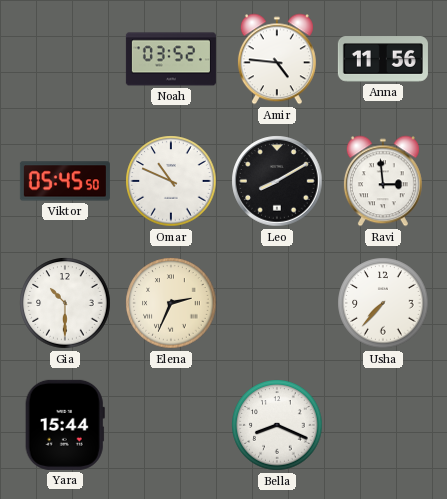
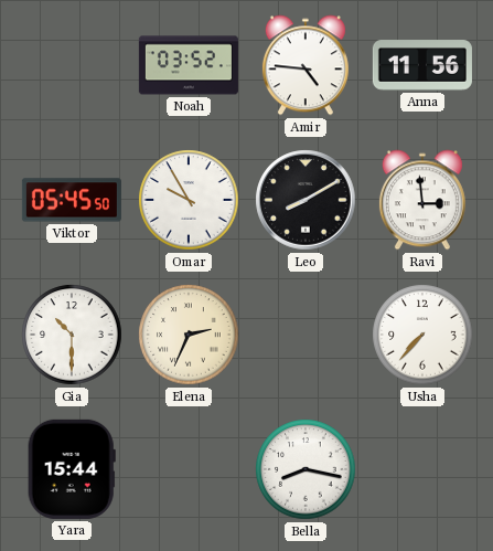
Omar: 10:49 -> 9:55 (189, 200)
Bella: 8:19 -> 8:17 (306, 469)
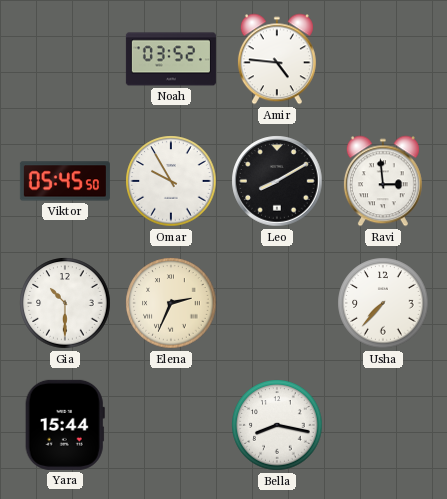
Anna: 11:56 -> none (422, 65)
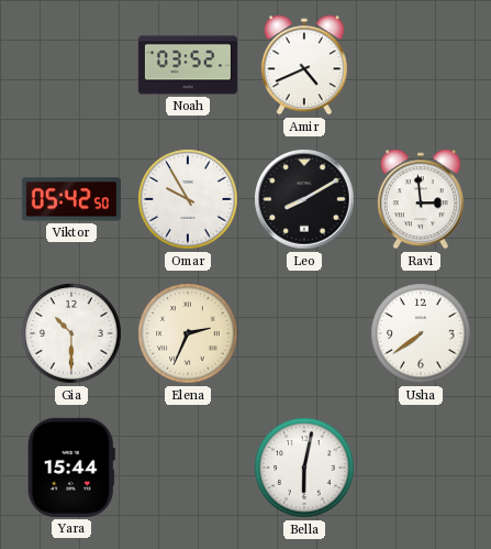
Amir: 4:46 -> 4:41 (304, 65)
Viktor: 05:45 -> 05:42 (71, 199)
Usha: 7:37 -> 7:39 (421, 333)
Bella: 8:17 -> 6:02 (304, 468)
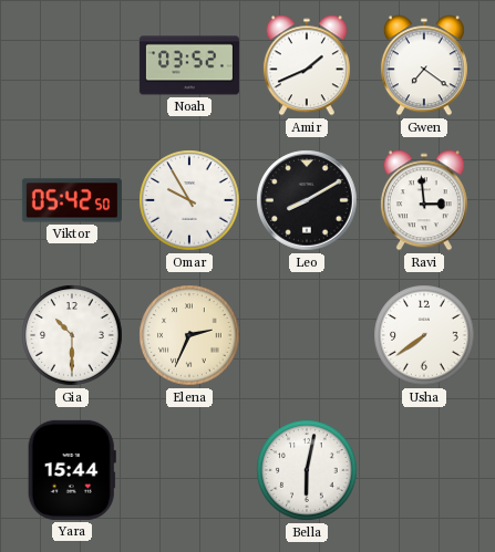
Amir: 4:41 -> 1:41 (307, 65)
Gwen: none -> 7:21 (424, 65)
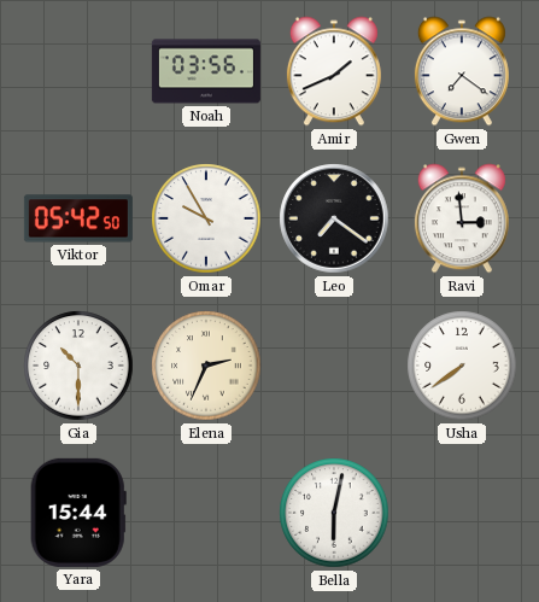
Noah: 03:52 -> 03:56 (206, 71)
Leo: 8:10 -> 7:21 (334, 218)
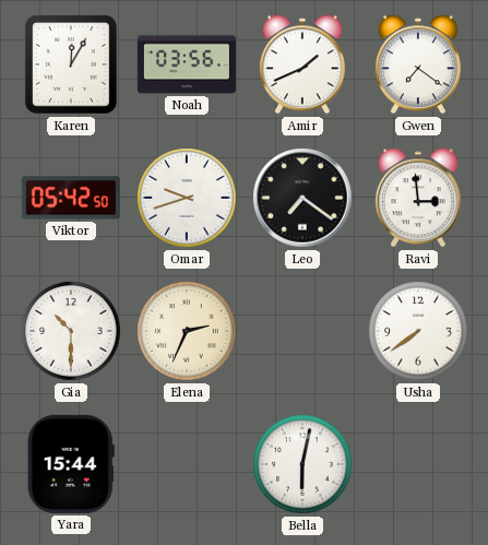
Karen: none -> 12:05 (71, 66)
Omar: 9:55 -> 9:42 (187, 198)
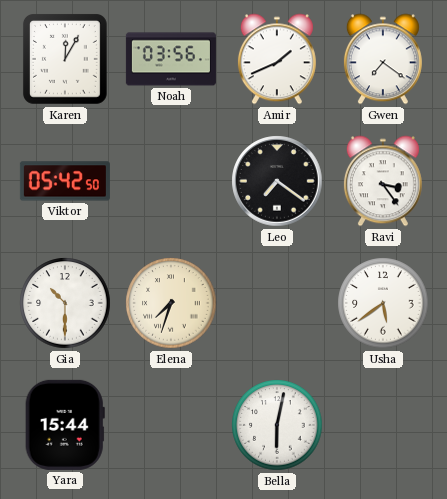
Omar: 9:42 -> none (187, 198)
Ravi: 2:59 -> 3:24 (383, 181)
Elena: 2:34 -> 7:33 (171, 303)
Usha: 7:39 -> 5:39 (383, 303)
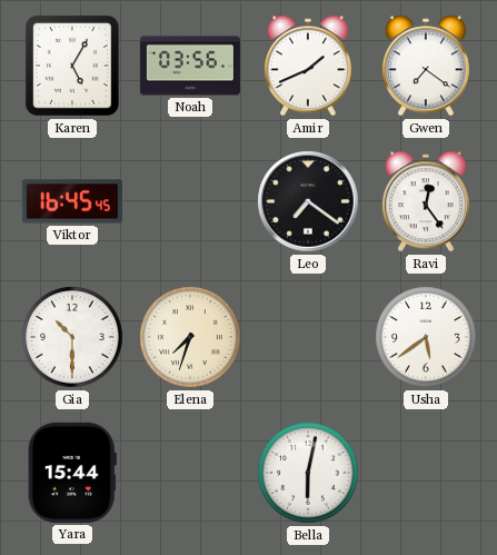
Karen: 12:05 -> 5:05 (72, 67)
Viktor: 05:42 -> 16:45 (72, 201)
Ravi: 3:24 -> 12:24 (426, 201)
